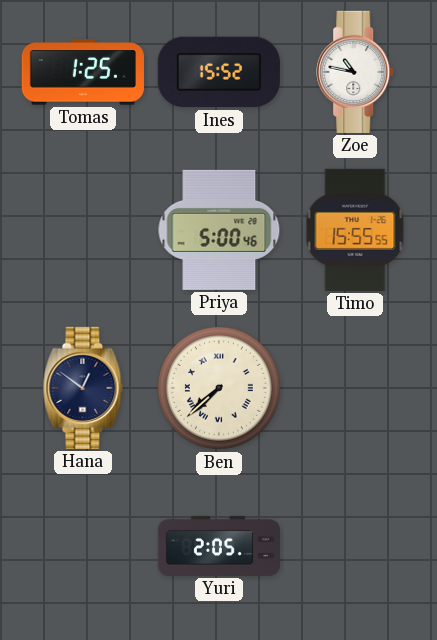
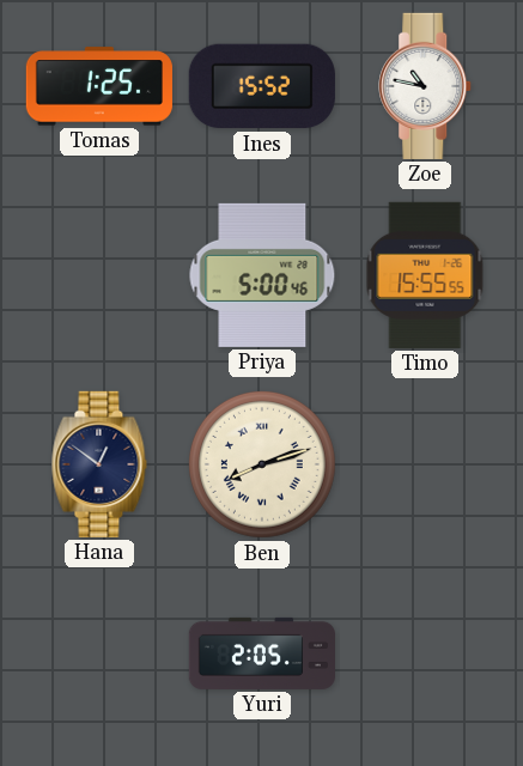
Ben: 7:38 -> 8:12 (262, 464)
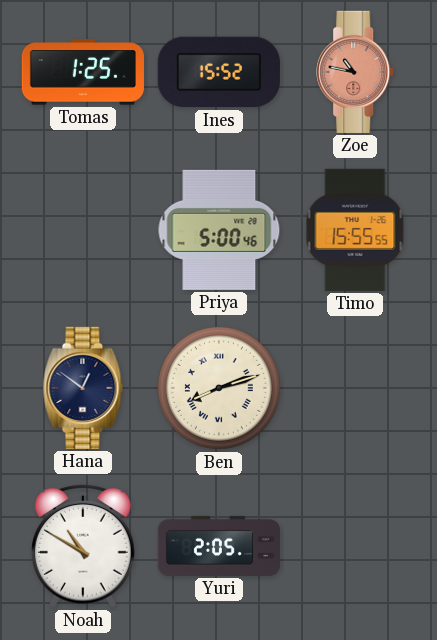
Zoe dial: white -> salmon (356, 72)
Noah: none -> 10:50 (83, 546)
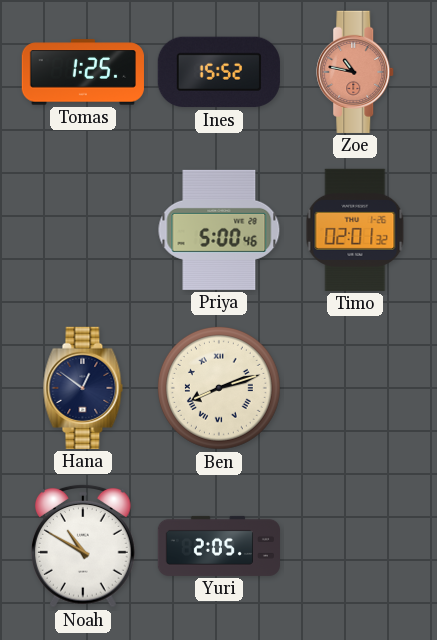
Timo: 15:55 -> 02:01 (355, 230)
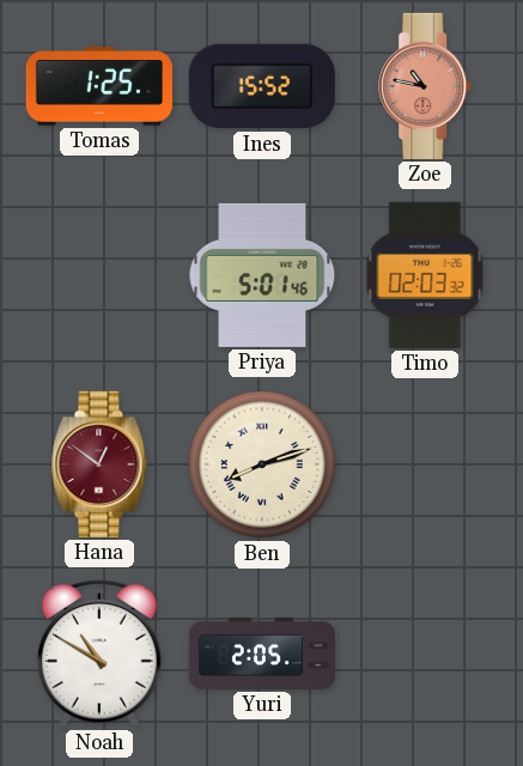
Priya: 5:00 -> 5:01 (262, 275)
Timo: 02:01 -> 02:03 (425, 275)
Hana dial: navy -> burgundy (99, 464)
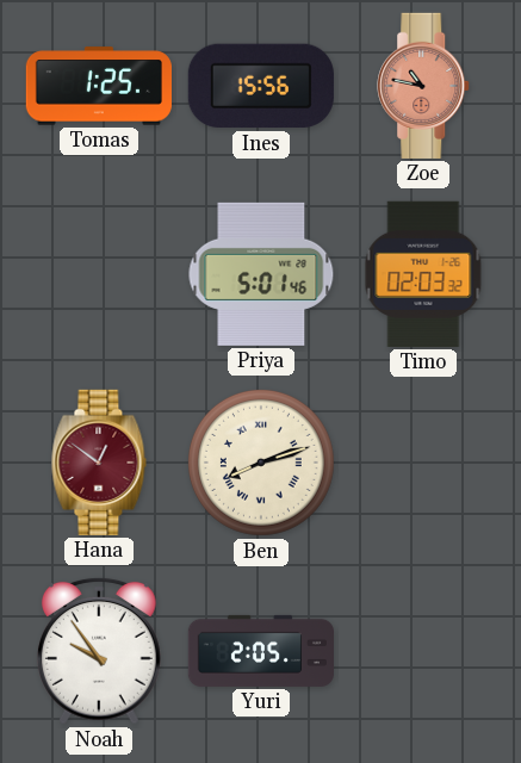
Ines: 15:52 -> 15:56 (261, 86)
Noah: 10:50 -> 9:54 (99, 651)
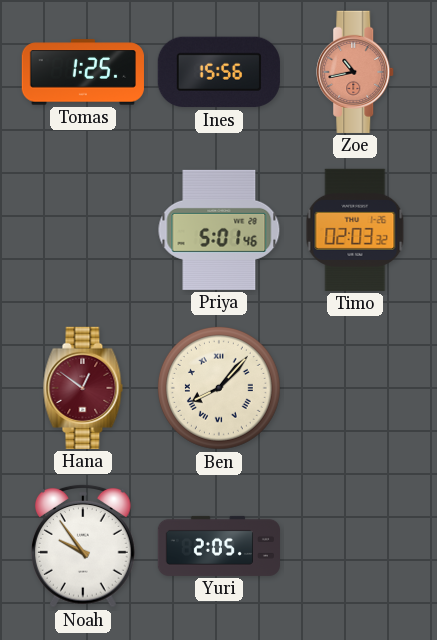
Zoe: 10:47 -> 10:43 (356, 72)
Ben: 8:12 -> 8:07 (219, 388)
